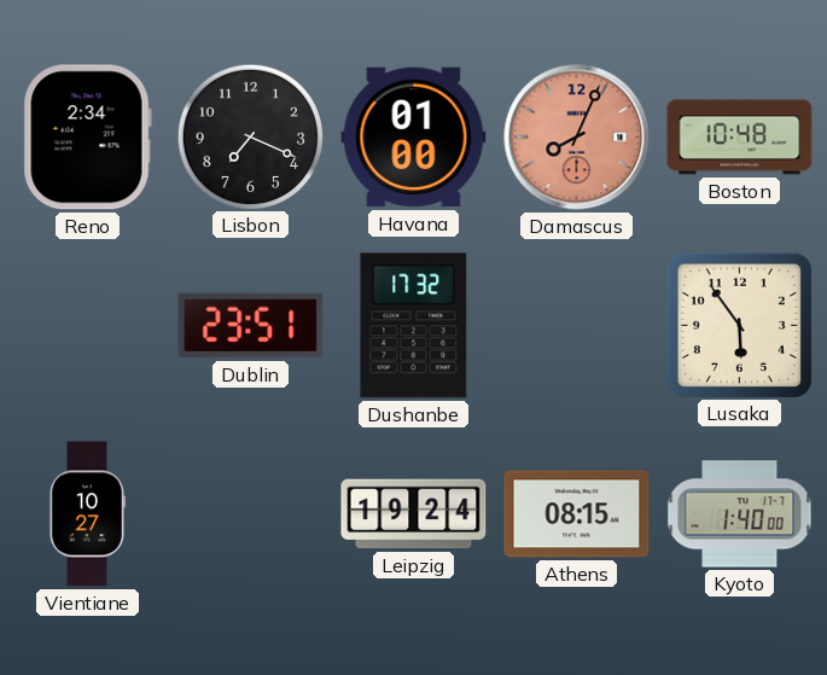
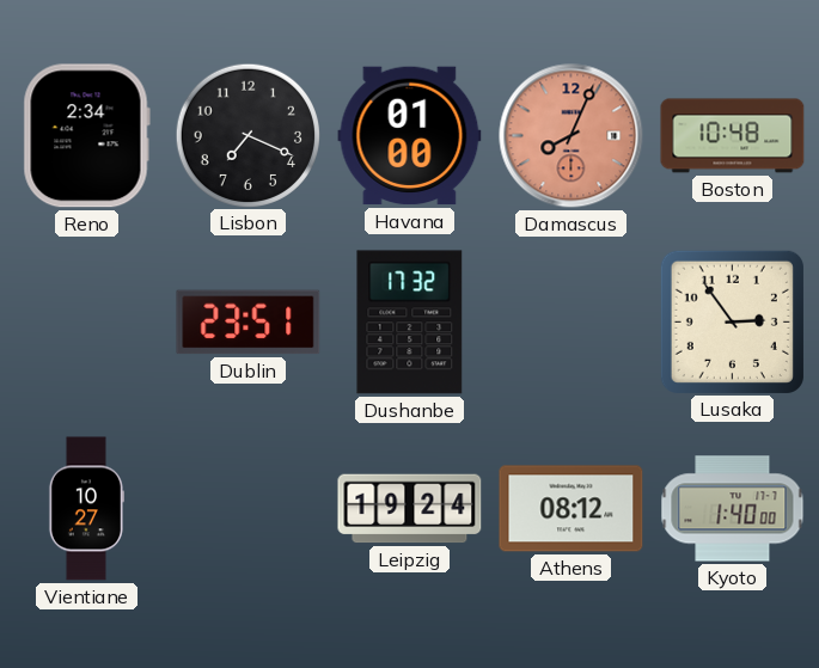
Lusaka: 5:54 -> 2:54 (732, 321)
Athens: 08:15 -> 08:12 (572, 509)
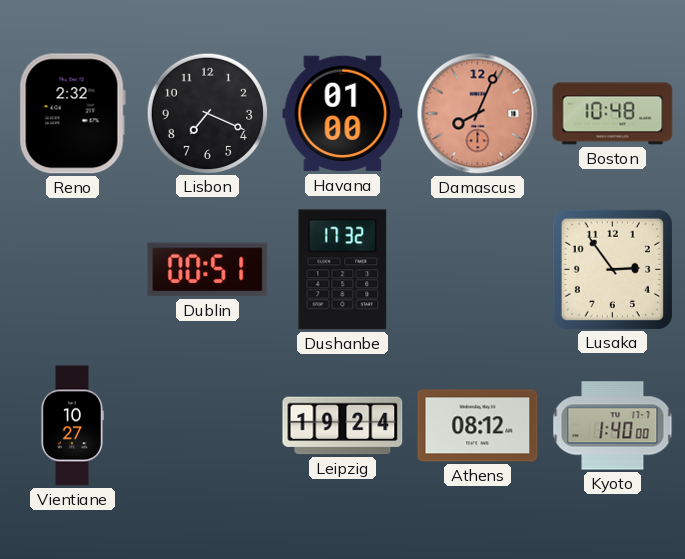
Reno: 2:34 -> 2:32 (72, 114)
Dublin: 23:51 -> 00:51 (208, 270)
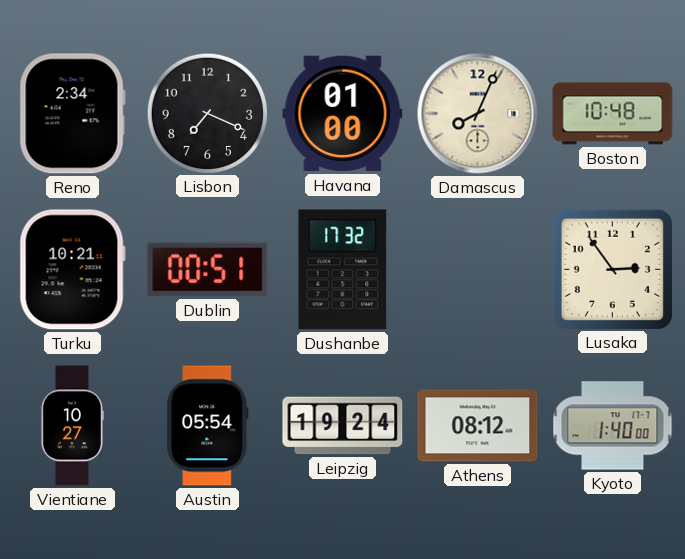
Reno: 2:32 -> 2:34 (72, 114)
Damascus dial: salmon -> cream (478, 114)
Turku: none -> 10:21 (72, 270)
Austin: none -> 05:54 (208, 426)
